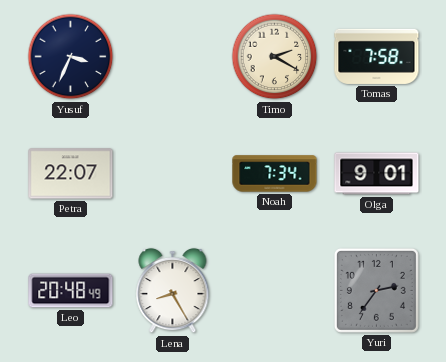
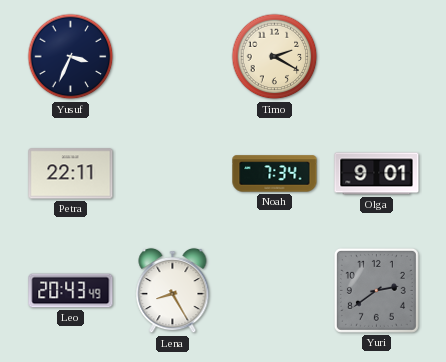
Tomas: 7:58 -> none (377, 56)
Petra: 22:07 -> 22:11 (71, 174)
Leo: 20:48 -> 20:43 (71, 291)
Yuri: 2:36 -> 2:39 (376, 290)
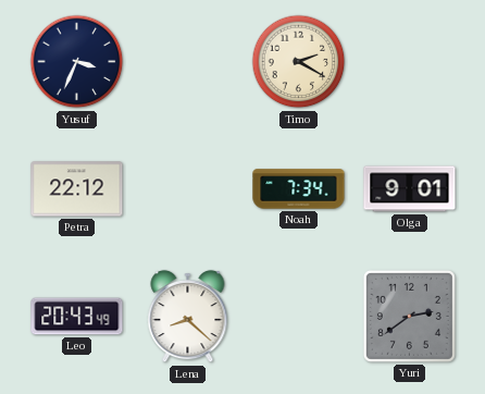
Petra: 22:11 -> 22:12 (77, 189)
Lena: 8:25 -> 8:22 (188, 317)
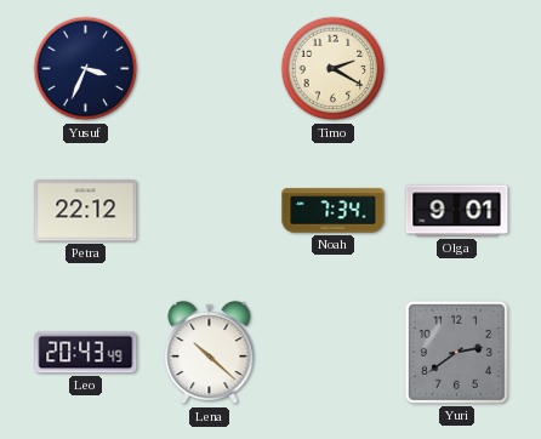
Lena: 8:22 -> 10:22 (210, 353)
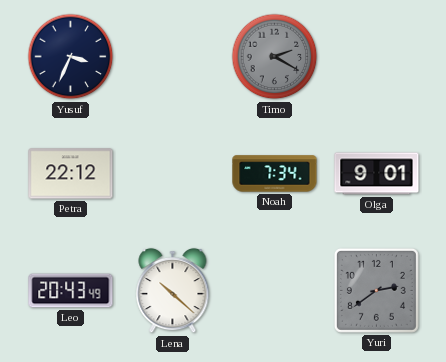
Timo dial: cream -> grey (275, 57)
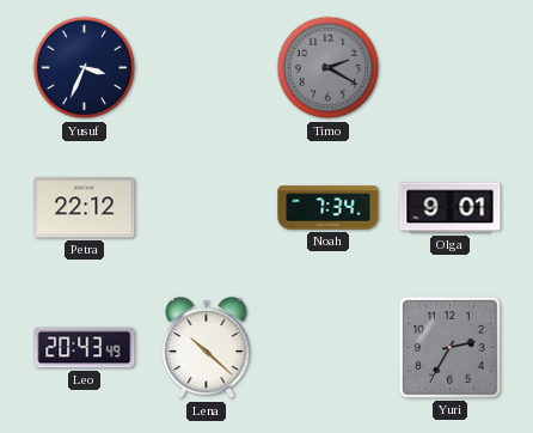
Yuri: 2:39 -> 2:35 (449, 347)
